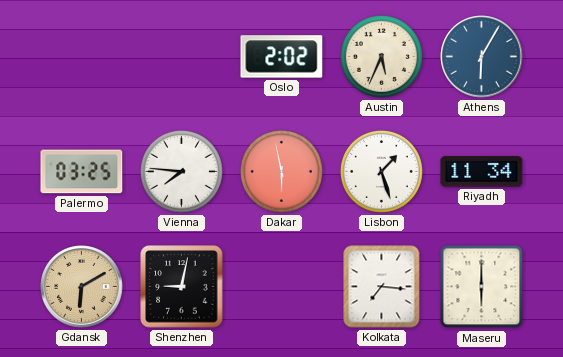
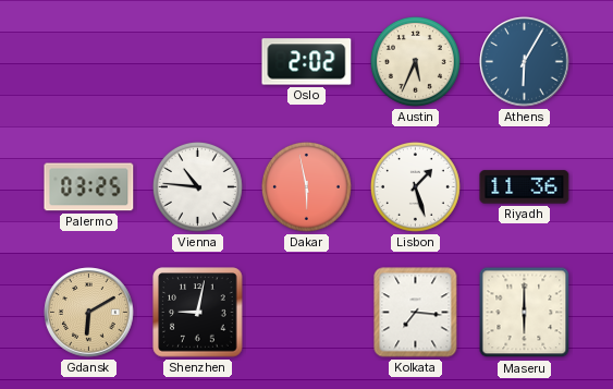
Vienna: 7:46 -> 10:46 (197, 186)
Riyadh: 11:34 -> 11:36 (525, 187)
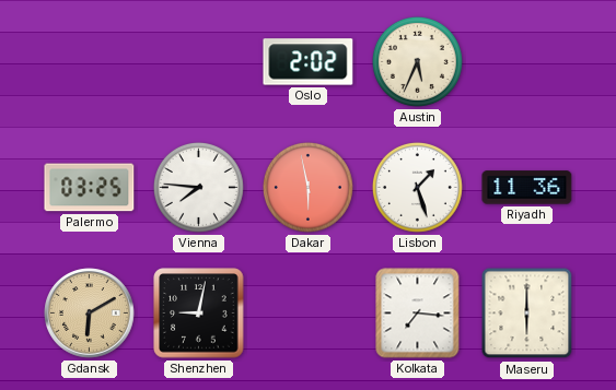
Athens: 6:05 -> none (525, 62)
Vienna: 10:46 -> 7:46 (198, 187)
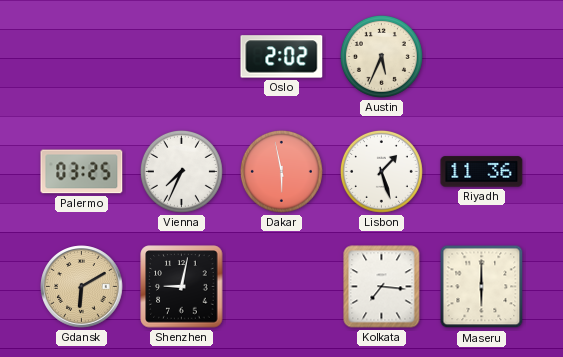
Vienna: 7:46 -> 7:34 (181, 171)
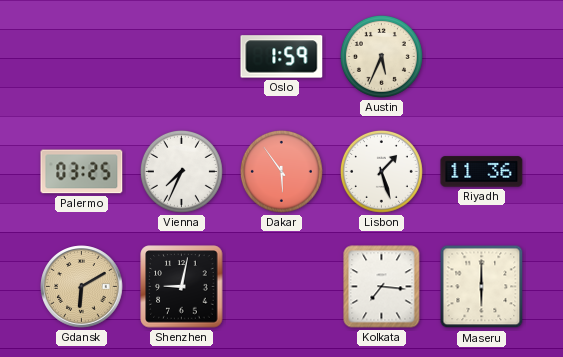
Oslo: 2:02 -> 1:59 (282, 57)
Dakar: 5:58 -> 5:54 (281, 171)
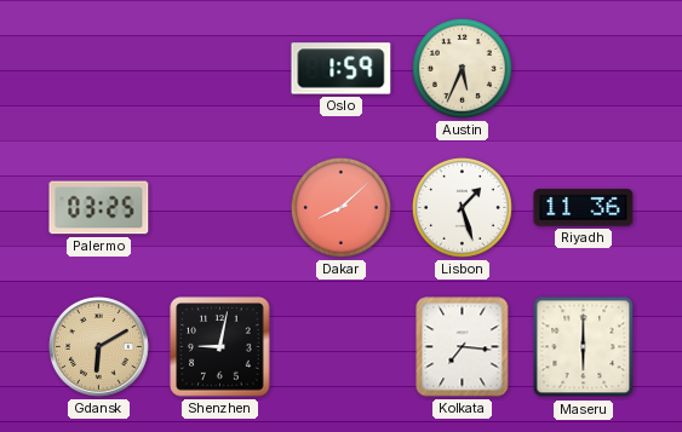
Vienna: 7:34 -> none (181, 171)
Dakar: 5:54 -> 8:08 (340, 207)
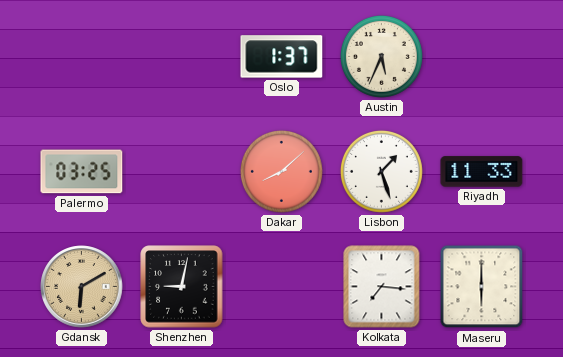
Oslo: 1:59 -> 1:37 (282, 57)
Riyadh: 11:36 -> 11:33 (482, 172)
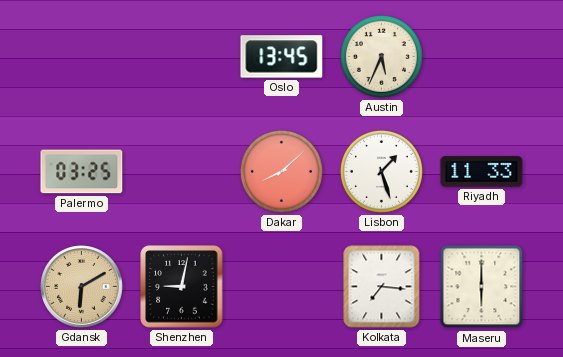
Oslo: 1:37 -> 13:45 (282, 57)
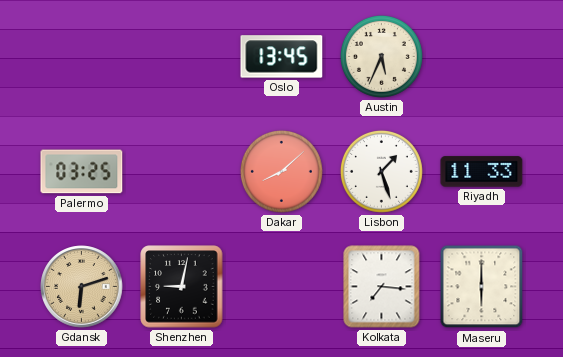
Gdansk: 6:10 -> 6:12 (82, 287)
